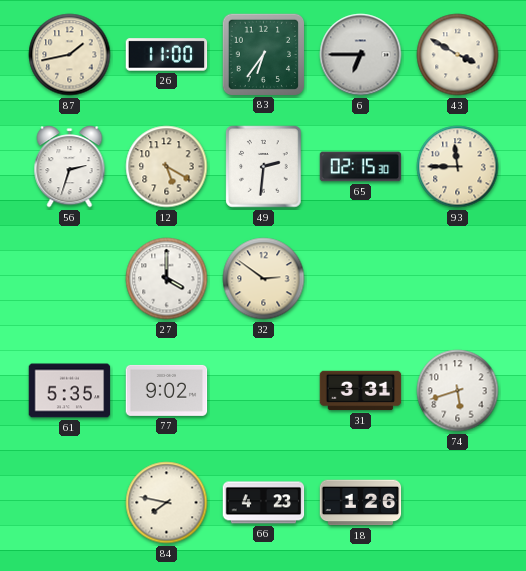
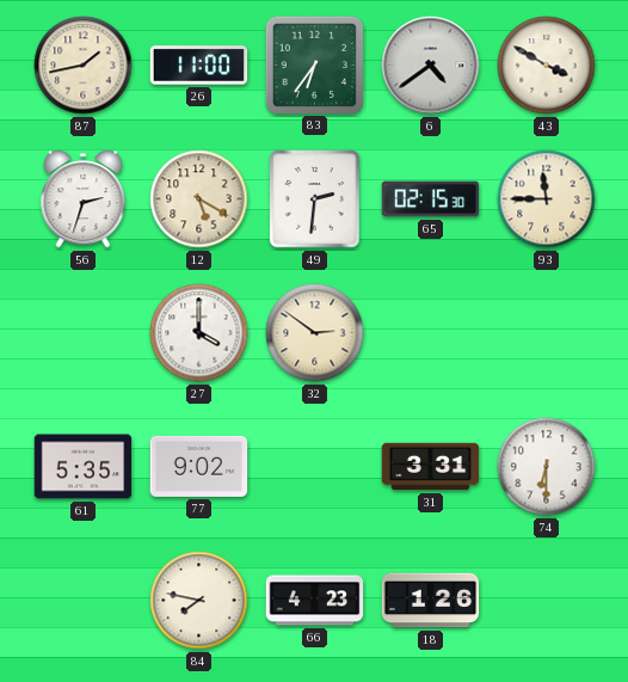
6: 6:45 -> 4:39 (431, 66)
74: 5:42 -> 6:30 (547, 467)
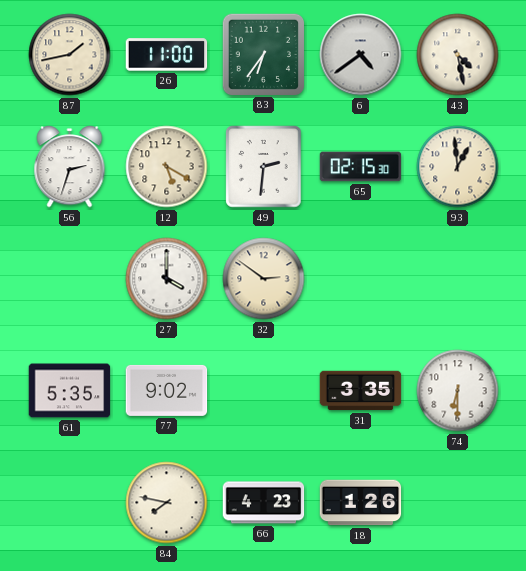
43: 3:50 -> 4:28 (458, 55)
93: 11:45 -> 12:59 (458, 167)
31: 3:31 -> 3:35 (361, 391)
